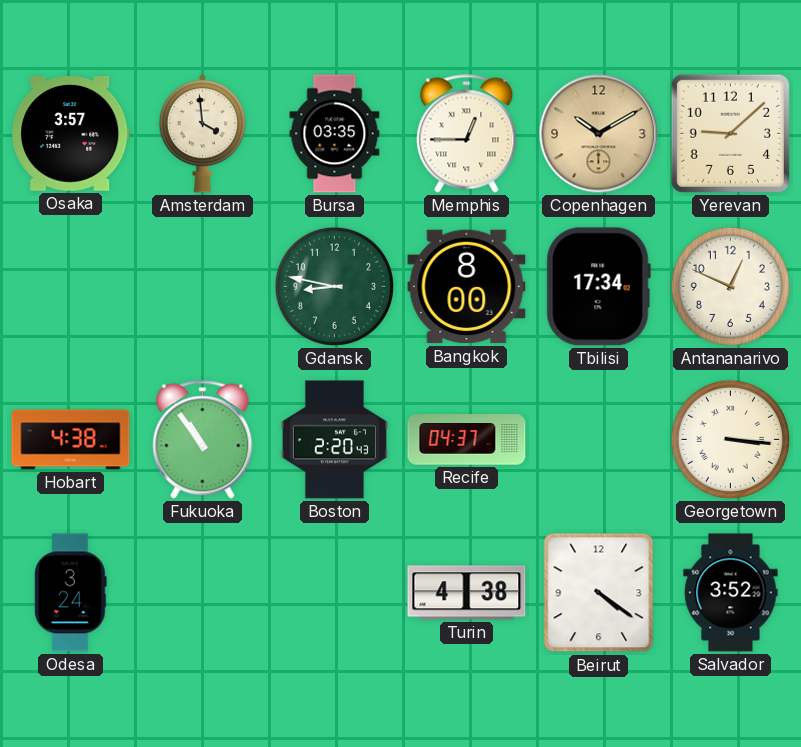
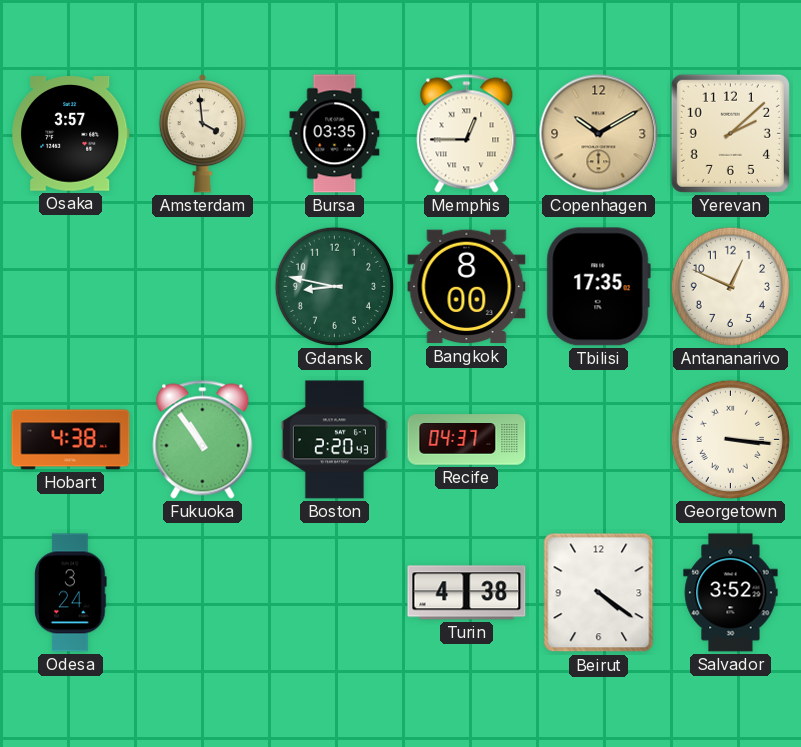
Yerevan: 9:08 -> 2:08 (730, 133)
Tbilisi: 17:34 -> 17:35 (598, 287)
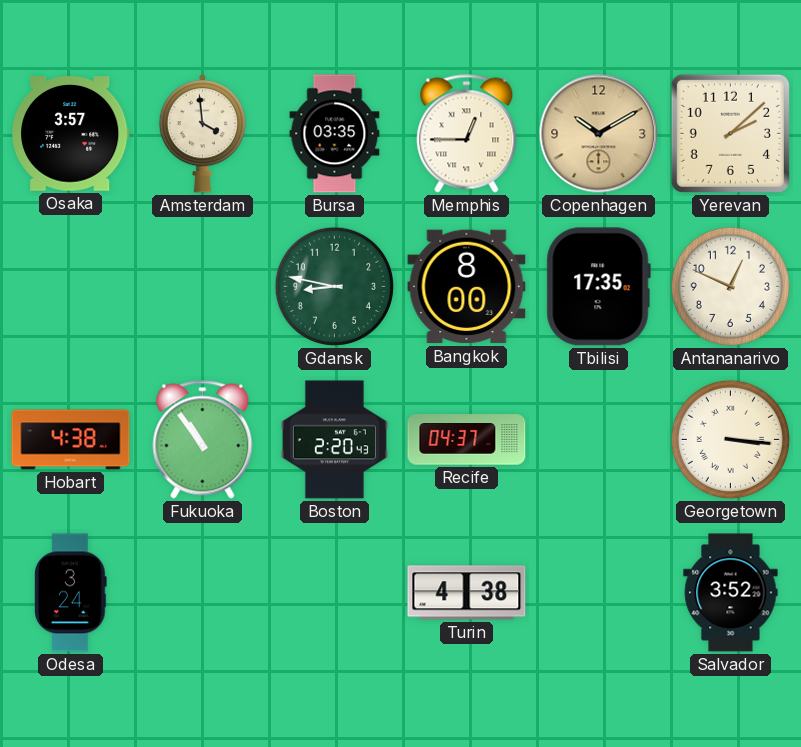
Beirut: 4:21 -> none (599, 593)
